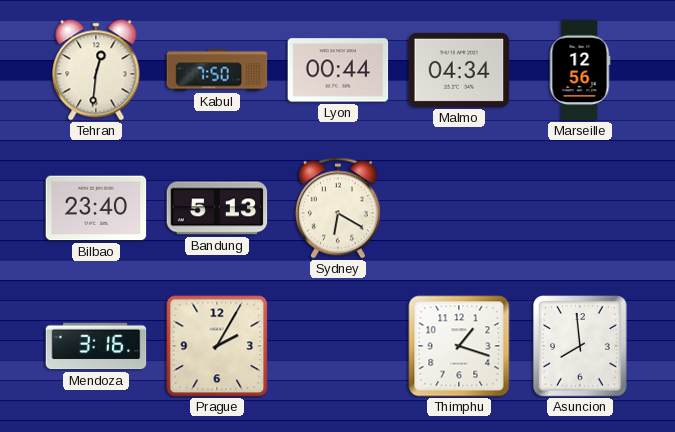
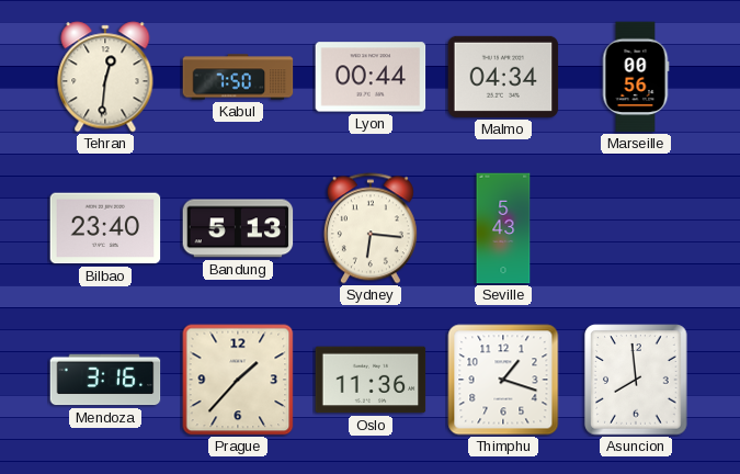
Marseille: 12:56 -> 00:56 (636, 77)
Sydney: 6:20 -> 6:16 (371, 228)
Seville: none -> 5:43 (503, 228)
Prague: 2:05 -> 1:37 (238, 380)
Oslo: none -> 11:36 (371, 380)
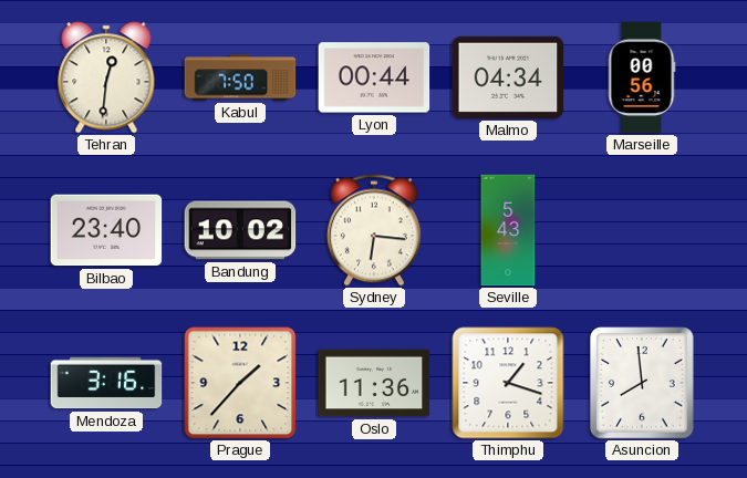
Bandung: 5:13 -> 10:02 (240, 230)
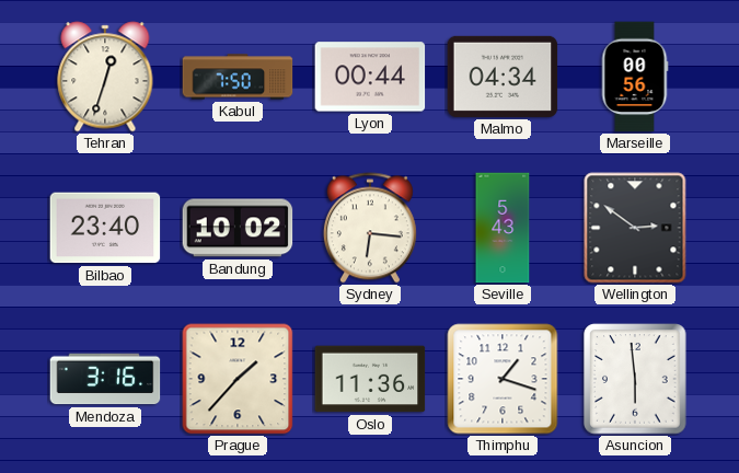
Tehran: 12:31 -> 12:33 (105, 77)
Wellington: none -> 2:51 (635, 228)
Asuncion: 7:59 -> 5:59 (635, 379)
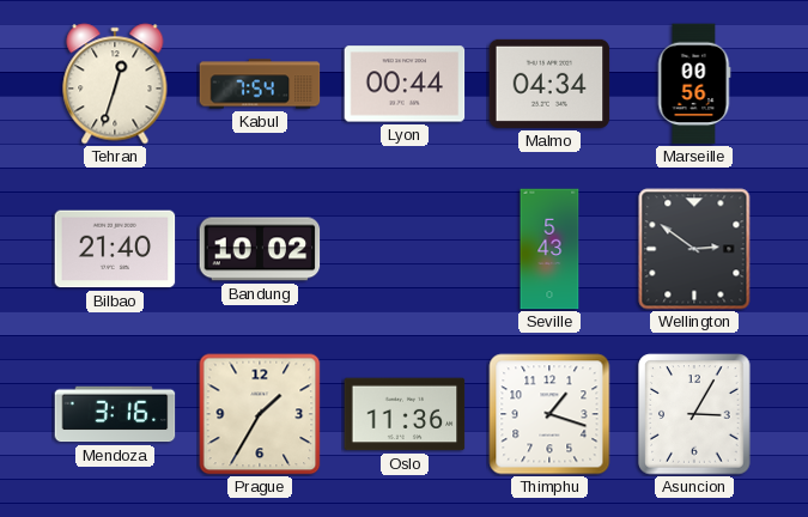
Kabul: 7:50 -> 7:54 (260, 84)
Bilbao: 23:40 -> 21:40 (115, 249)
Sydney: 6:16 -> none (370, 228)
Prague: 1:37 -> 1:35 (260, 414)
Asuncion: 5:59 -> 3:05 (694, 414)
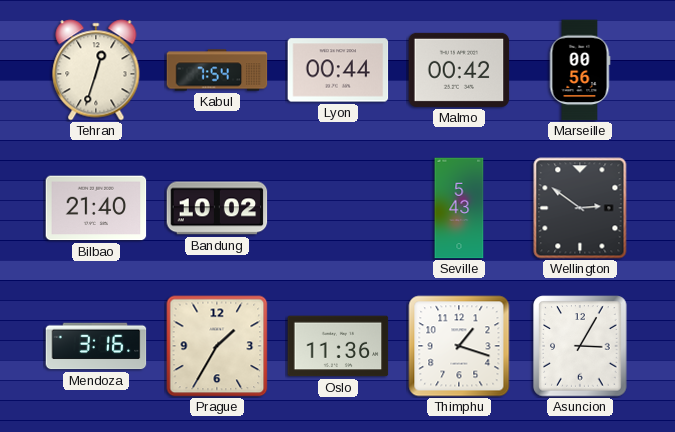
Malmo: 04:34 -> 00:42 (459, 70)
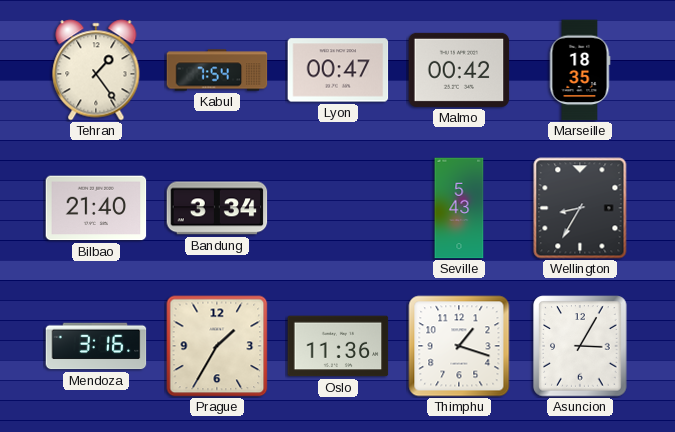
Tehran: 12:33 -> 1:24 (96, 70)
Lyon: 00:44 -> 00:47 (338, 70)
Marseille: 00:56 -> 18:35 (580, 70)
Bandung: 10:02 -> 3:34 (217, 208)
Wellington: 2:51 -> 8:35 (580, 208)
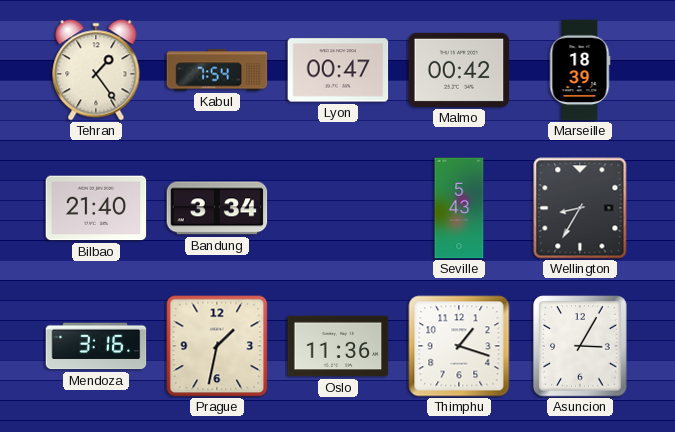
Marseille: 18:35 -> 18:39 (580, 70)
Prague: 1:35 -> 1:32 (217, 346)
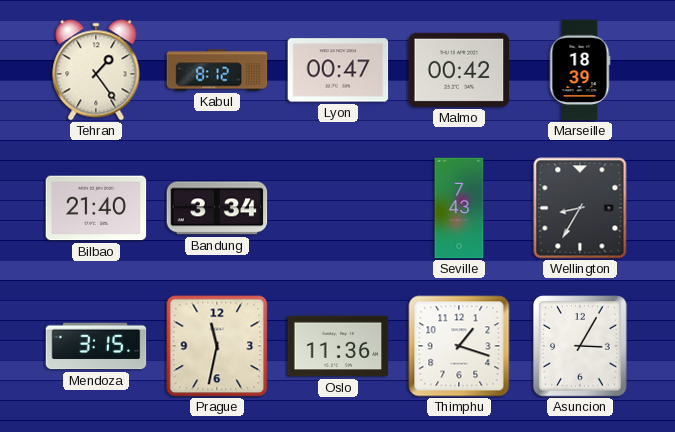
Kabul: 7:54 -> 8:12 (217, 70)
Seville: 5:43 -> 7:43 (459, 208)
Mendoza: 3:16 -> 3:15 (96, 346)
Prague: 1:32 -> 11:32 (217, 346)
